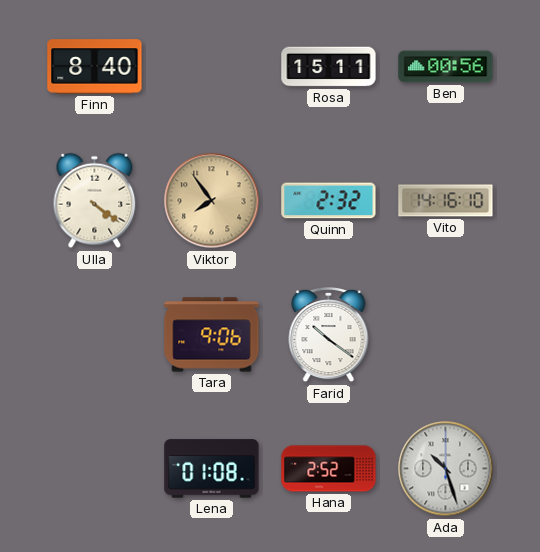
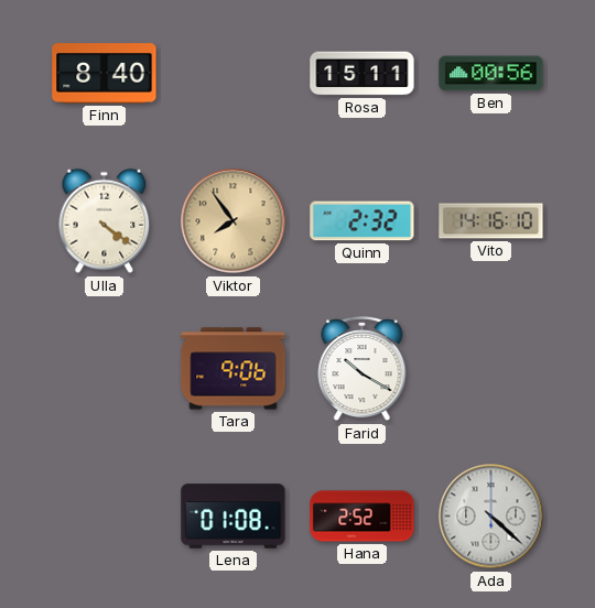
Farid: 10:21 -> 10:20 (363, 369)
Ada: 10:27 -> 4:22 (491, 517)
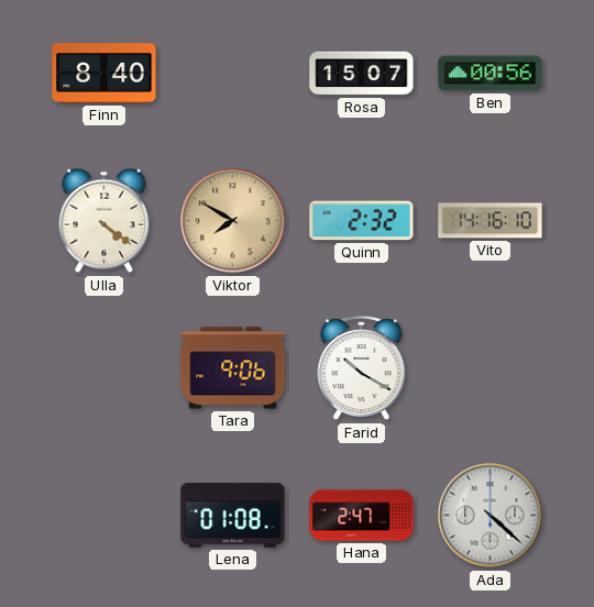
Rosa: 15:11 -> 15:07 (362, 74)
Viktor: 7:54 -> 7:50 (233, 221)
Hana: 2:52 -> 2:47 (362, 516)
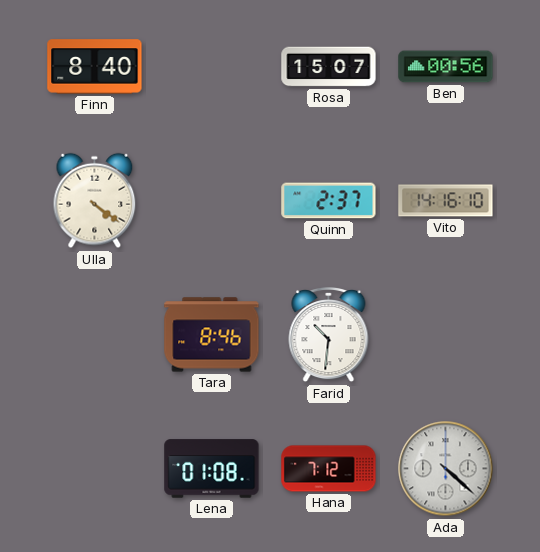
Viktor: 7:50 -> none (233, 221)
Quinn: 2:32 -> 2:37 (329, 201)
Tara: 9:06 -> 8:46 (212, 335)
Farid: 10:20 -> 10:31 (329, 335)
Hana: 2:47 -> 7:12 (329, 469)
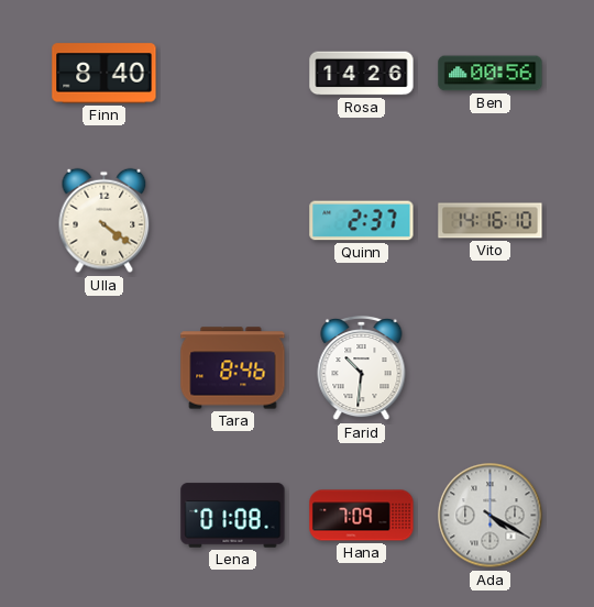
Rosa: 15:07 -> 14:26 (362, 74)
Hana: 7:12 -> 7:09 (362, 516)
Ada: 4:22 -> 4:20 (491, 516)
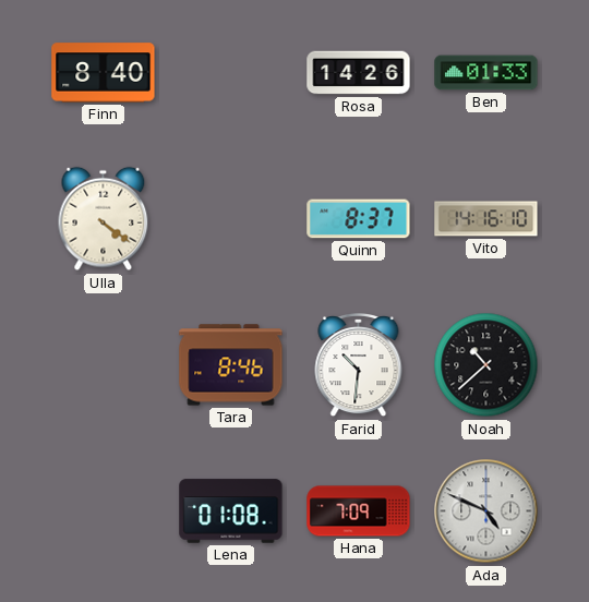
Ben: 00:56 -> 01:33 (486, 73)
Quinn: 2:37 -> 8:37 (359, 219)
Noah: none -> 10:38 (486, 365)
Ada: 4:20 -> 4:49 (486, 511)
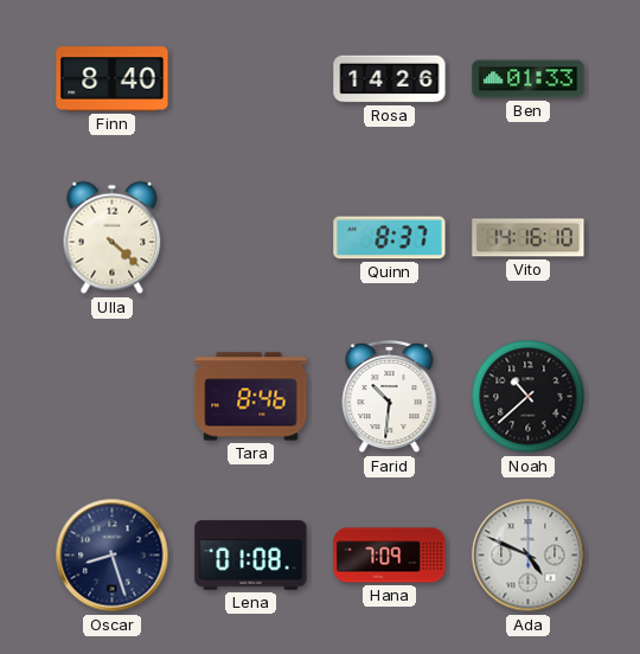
Ulla: 4:21 -> 4:22 (113, 238)
Oscar: none -> 8:27 (113, 556)
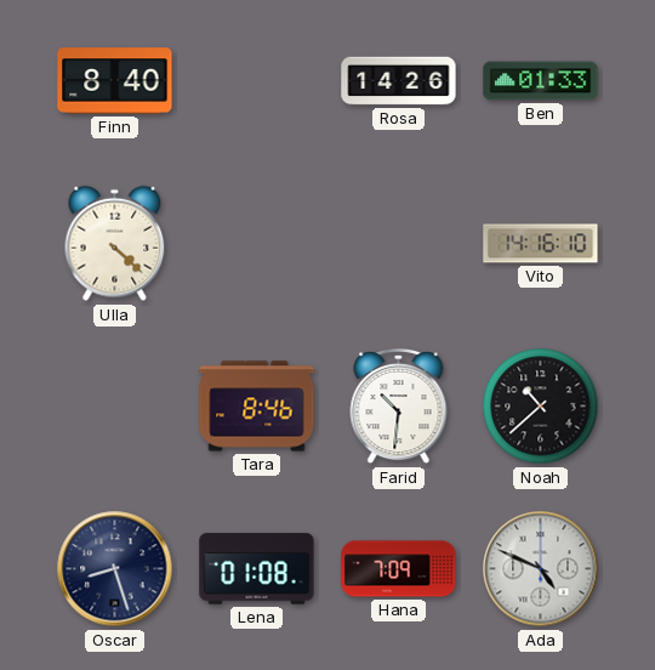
Quinn: 8:37 -> none (390, 238)
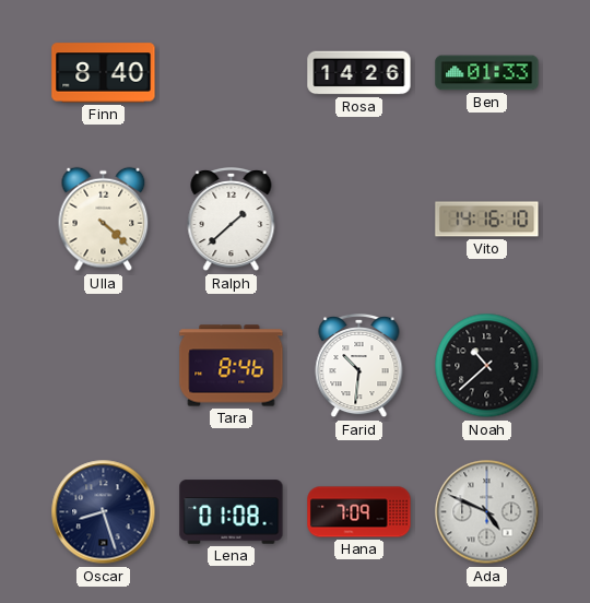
Ralph: none -> 1:38 (232, 220)
